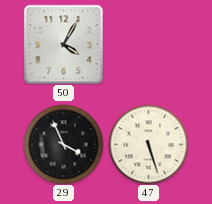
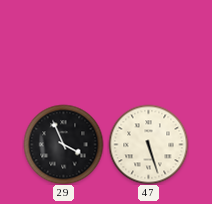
50: 4:05 -> none (63, 44)
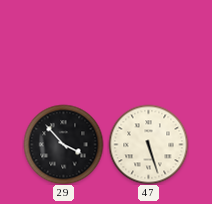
29: 3:56 -> 3:53 (63, 144)
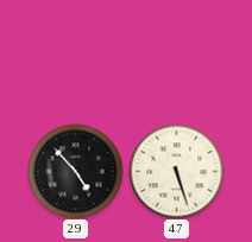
29: 3:53 -> 4:53 (75, 171)
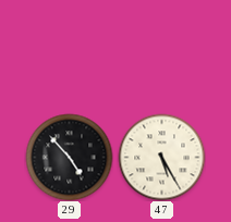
47: 5:27 -> 5:25 (161, 157)
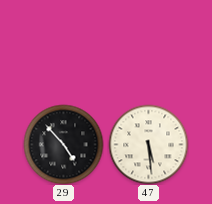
47: 5:25 -> 5:29 (148, 144)
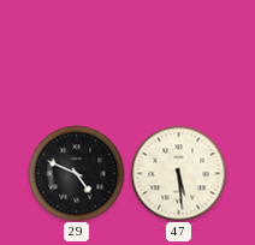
29: 4:53 -> 4:49 (76, 173)
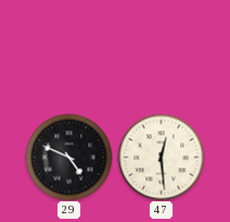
47: 5:29 -> 12:29 (161, 157)
